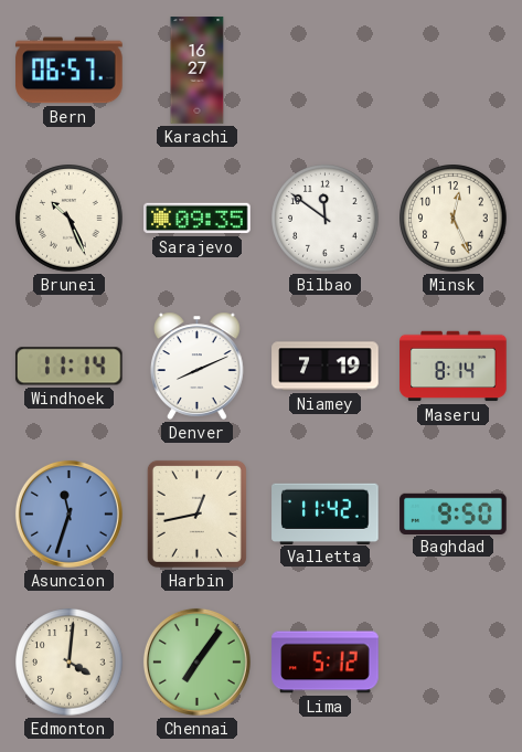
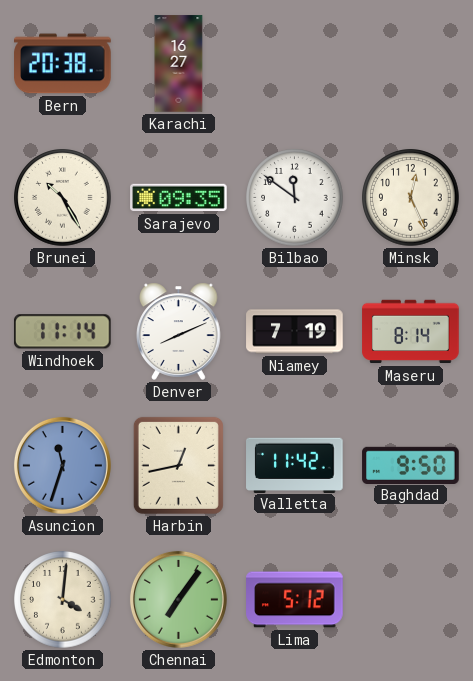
Bern: 06:57 -> 20:38 (63, 64)
Brunei: 10:26 -> 10:25 (63, 198)
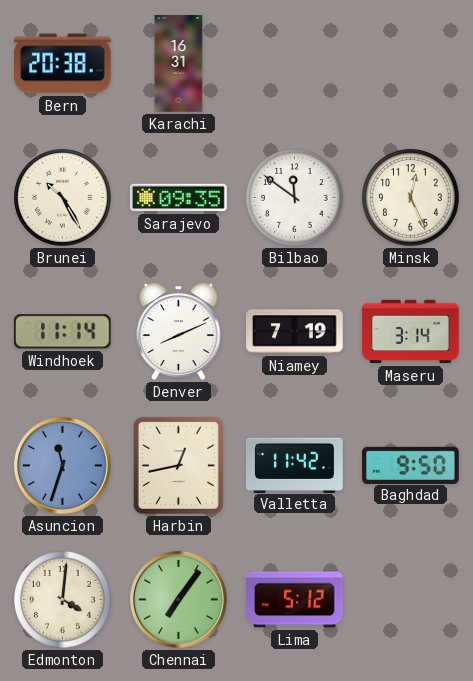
Karachi: 16:27 -> 16:31 (179, 64)
Maseru: 8:14 -> 3:14 (411, 332)
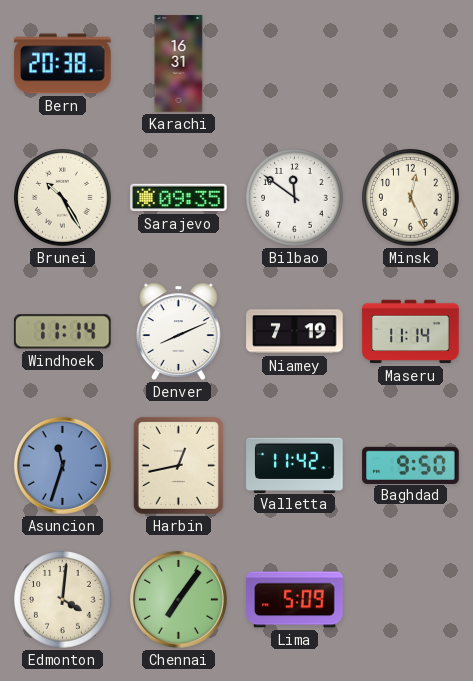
Maseru: 3:14 -> 11:14 (411, 332)
Lima: 5:12 -> 5:09 (295, 600)
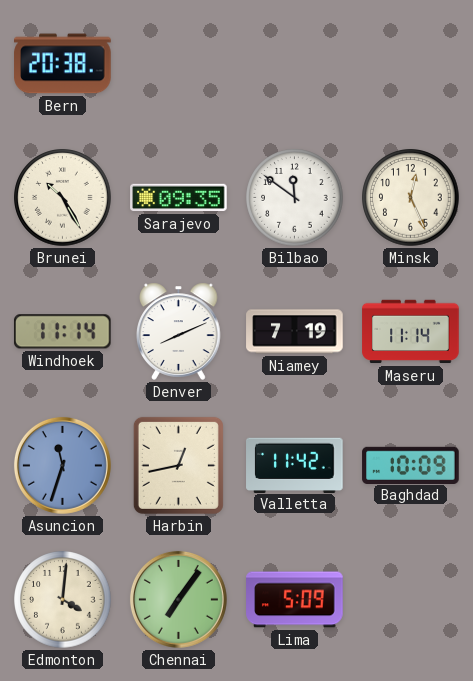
Karachi: 16:31 -> none (179, 64)
Baghdad: 9:50 -> 10:09 (411, 465)
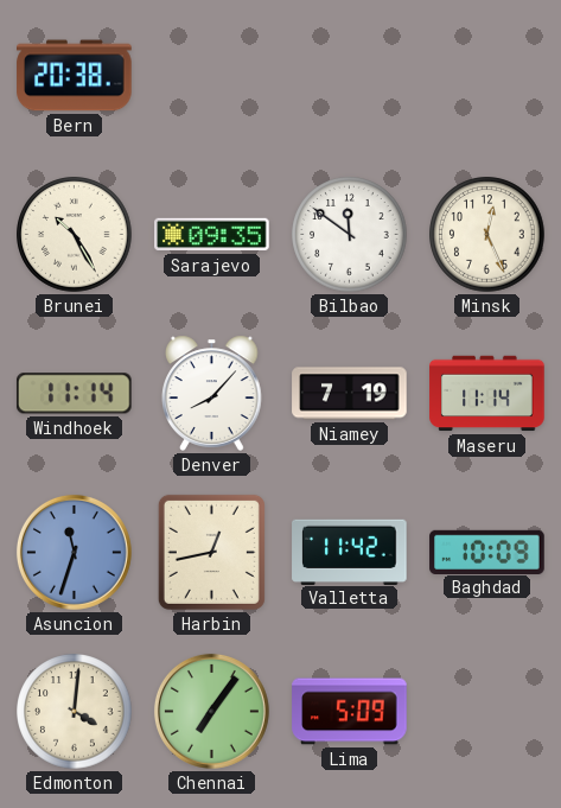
Denver: 8:11 -> 8:07 (212, 393)
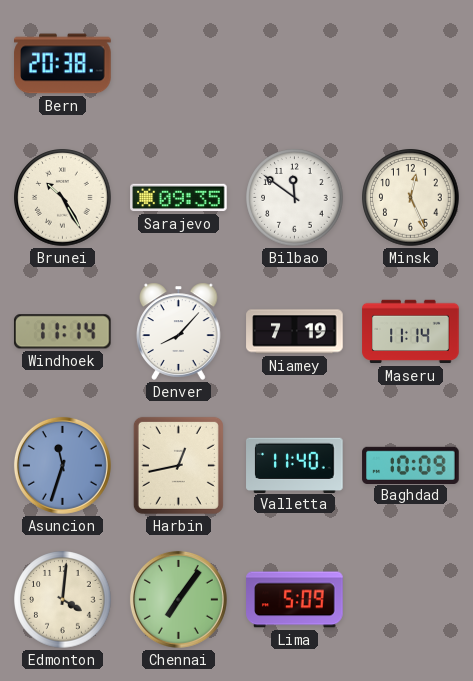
Valletta: 11:42 -> 11:40 (295, 465)
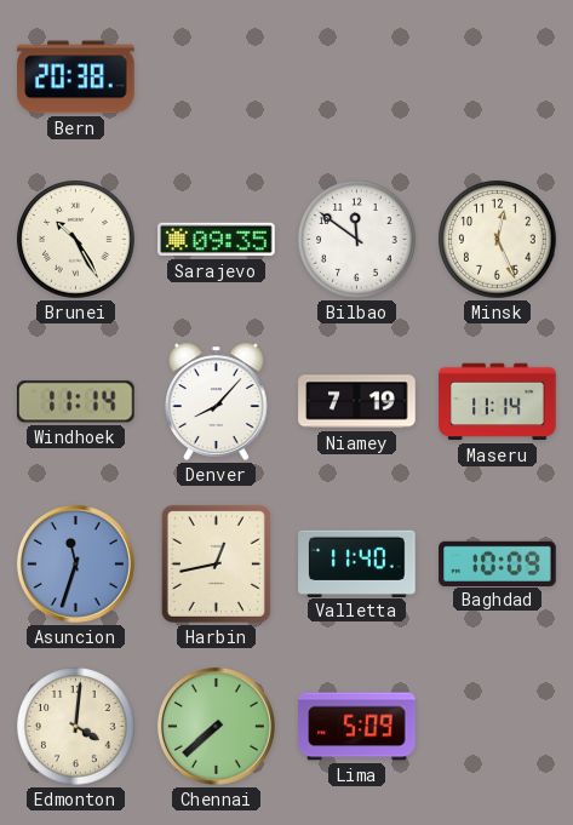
Chennai: 7:06 -> 7:38 (216, 726)
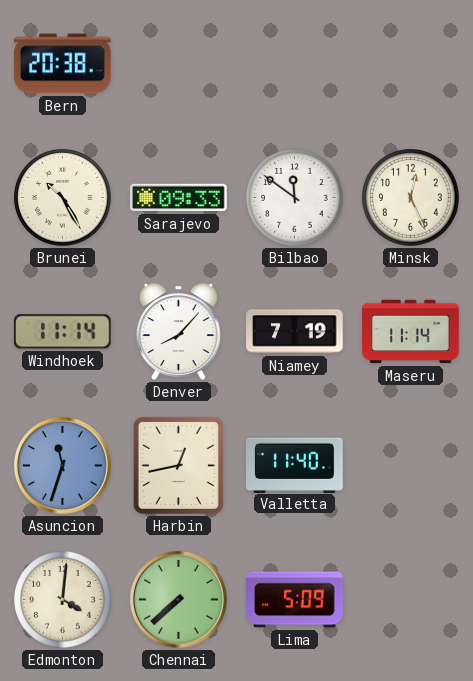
Sarajevo: 09:35 -> 09:33 (179, 198)
Baghdad: 10:09 -> none (498, 563)
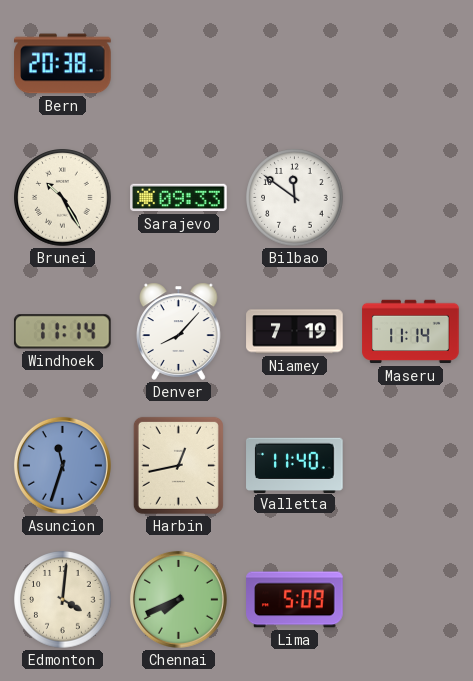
Minsk: 12:26 -> none (411, 198)
Chennai: 7:38 -> 7:41 (178, 599)
